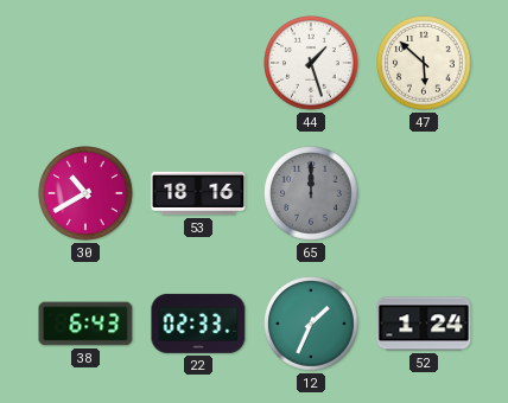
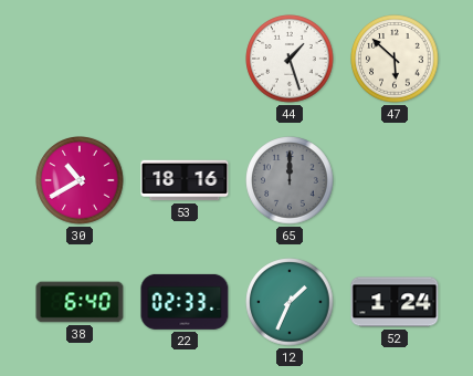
38: 6:43 -> 6:40 (80, 302)
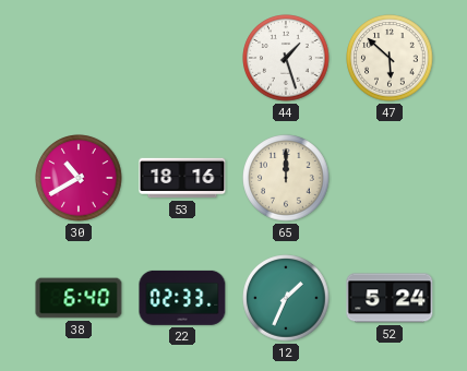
65 dial: grey -> cream (286, 178)
52: 1:24 -> 5:24 (390, 298)
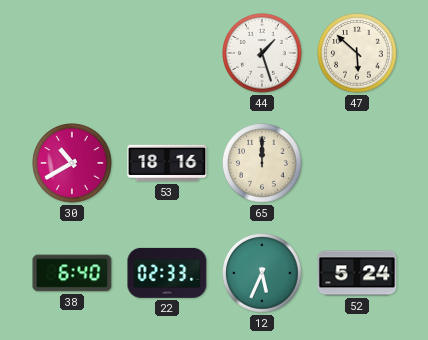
12: 1:34 -> 5:34 (262, 273)
